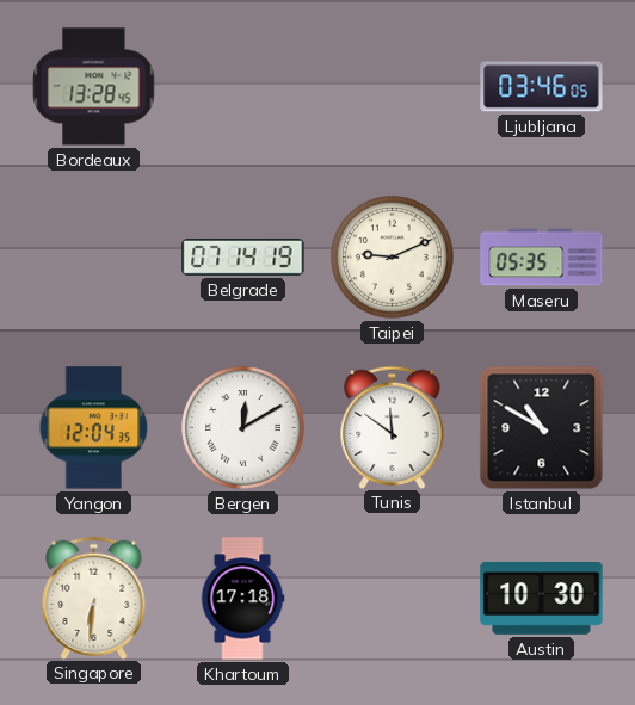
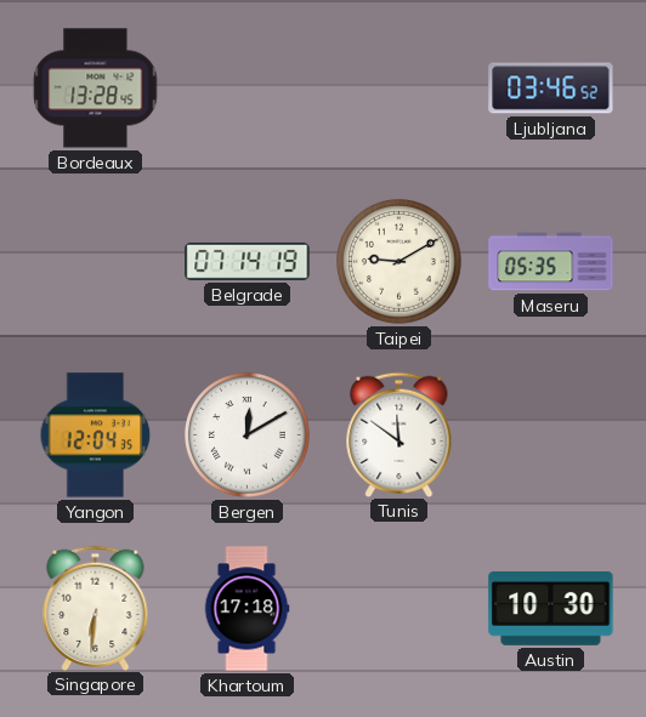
Ljubljana: 03:46:05 -> 03:46:52 (551, 89)
Taipei: 9:11 -> 9:10 (399, 262)
Istanbul: 10:50 -> none (542, 428)
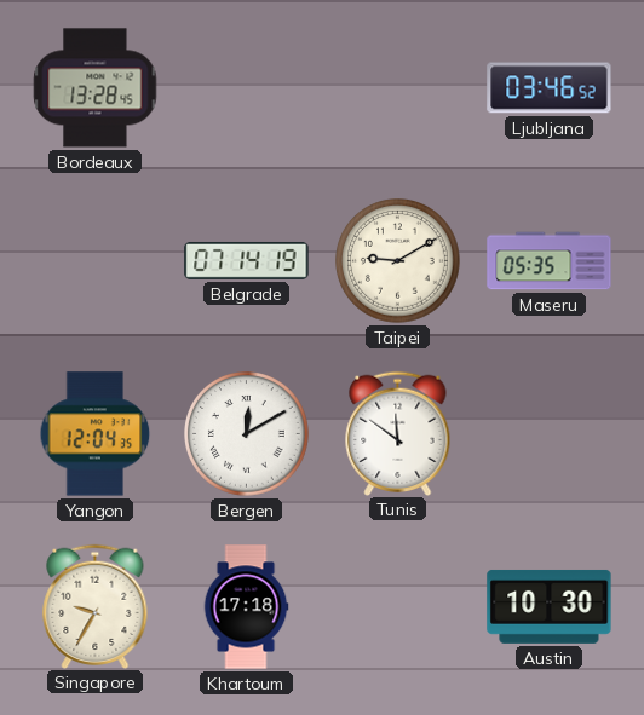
Singapore: 6:31 -> 9:35 (96, 606)
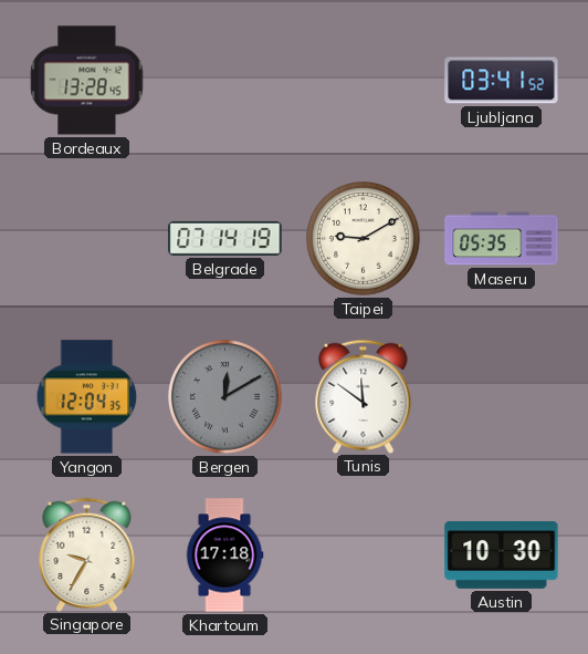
Ljubljana: 03:46 -> 03:41 (502, 81)
Bergen dial: white -> grey (225, 397)
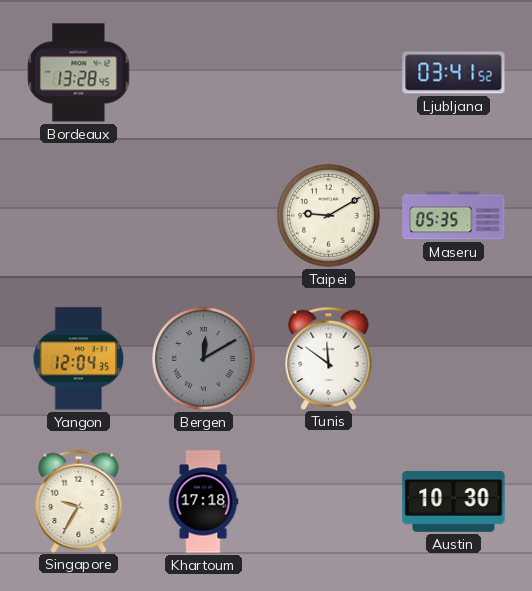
Belgrade: 07:14 -> none (225, 238)
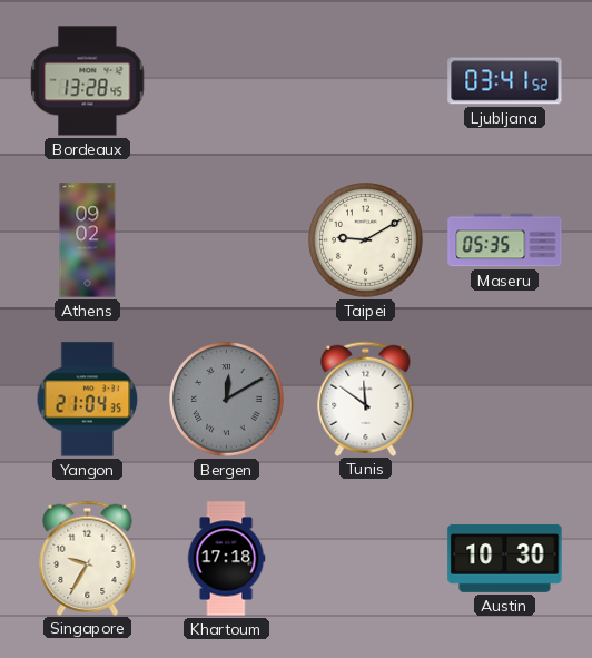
Athens: none -> 09:02 (88, 240)
Yangon: 12:04 -> 21:04 (88, 400)
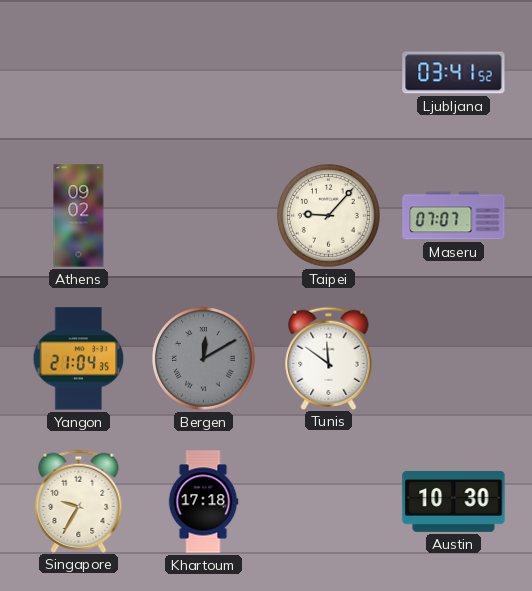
Bordeaux: 13:28 -> none (88, 81)
Taipei: 9:10 -> 9:07 (329, 216)
Maseru: 05:35 -> 07:07 (454, 216)
